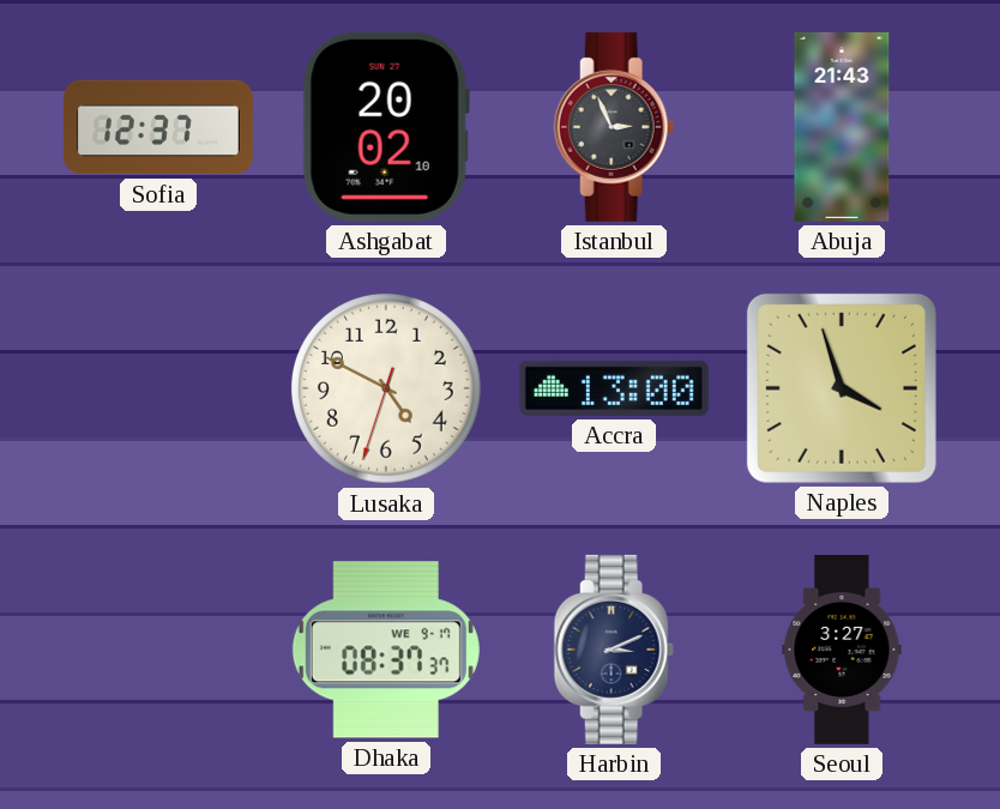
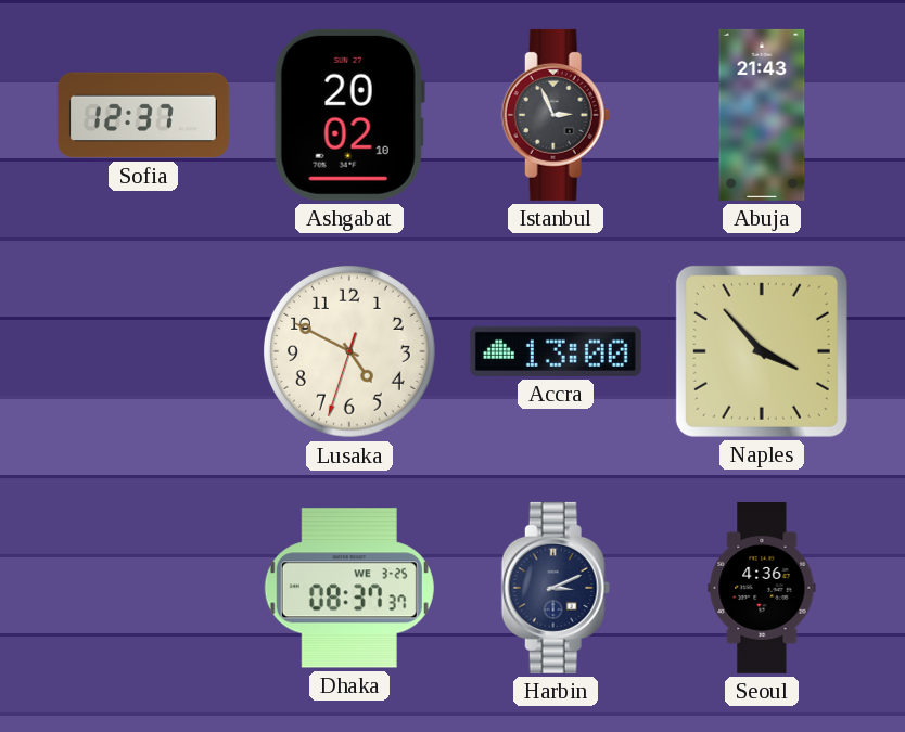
Naples: 3:57 -> 3:53 (762, 351)
Dhaka date: WE 9-17 -> WE 3-25 (349, 588)
Seoul: 3:27 -> 4:36 (762, 588)
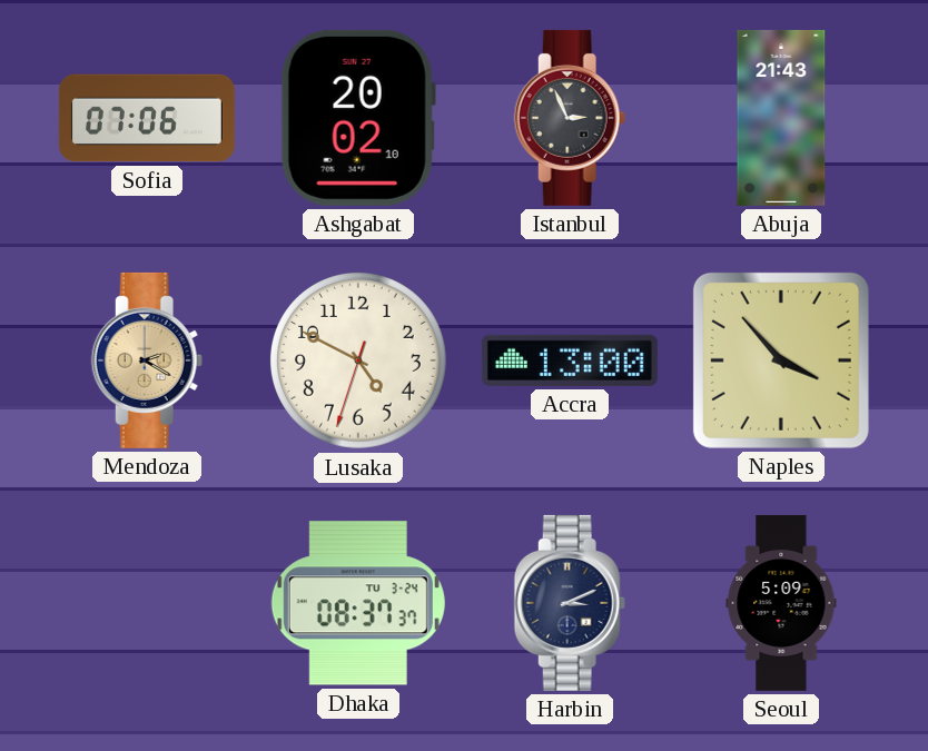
Sofia: 12:37 -> 07:06 (147, 118)
Mendoza: none -> 2:20 (147, 360)
Dhaka date: WE 3-25 -> TU 3-24 (358, 603)
Seoul: 4:36 -> 5:09 (781, 603)
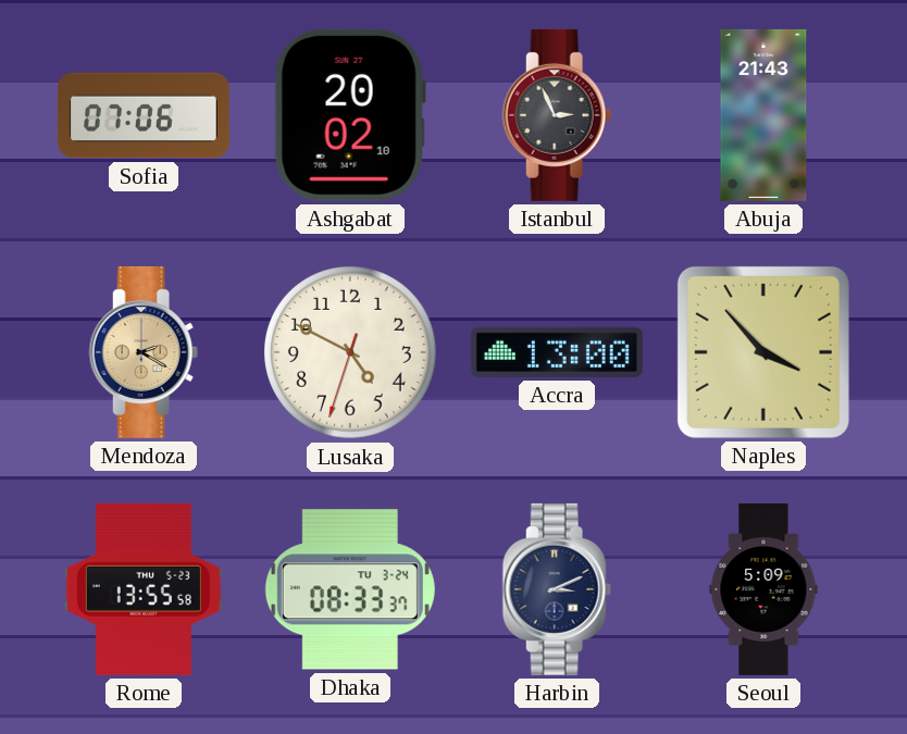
Rome: none -> 13:55 (144, 589)
Dhaka: 08:37 -> 08:33 (350, 589)
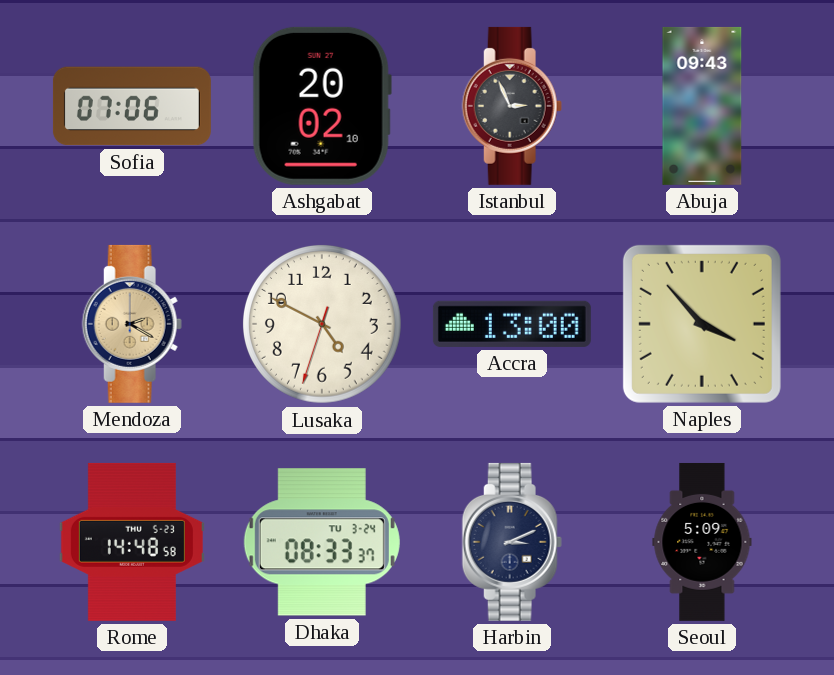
Abuja: 21:43 -> 09:43 (702, 106)
Rome: 13:55 -> 14:48 (132, 542)
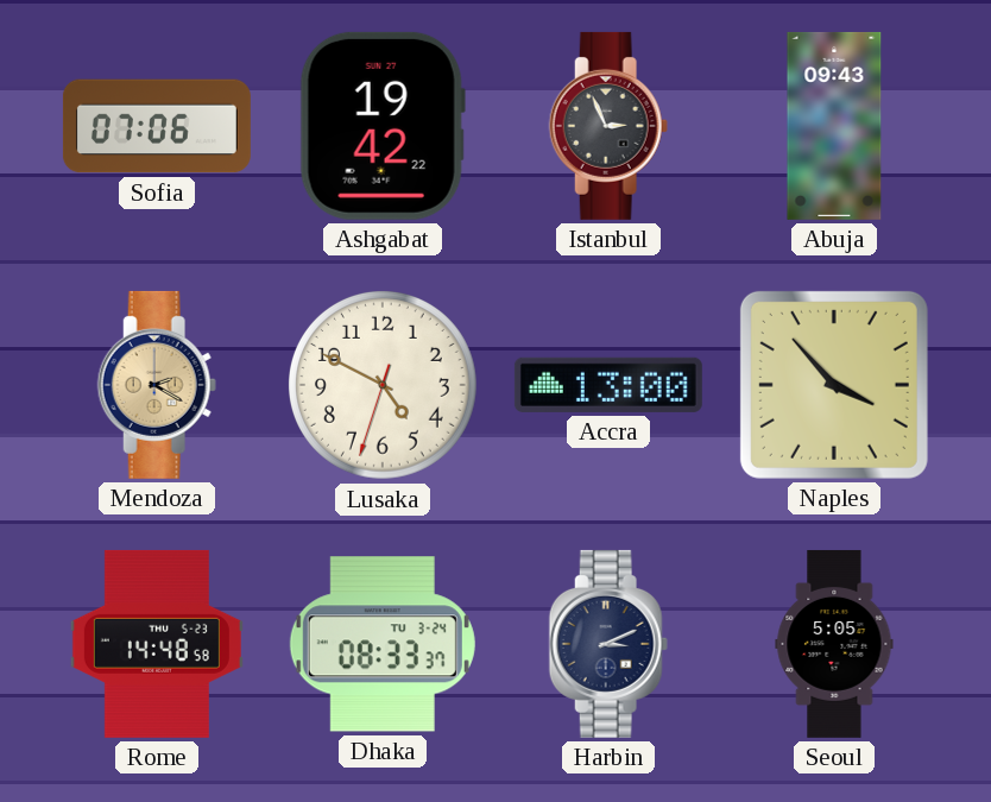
Ashgabat: 20:02 -> 19:42 (383, 126)
Seoul: 5:09 -> 5:05 (834, 644)
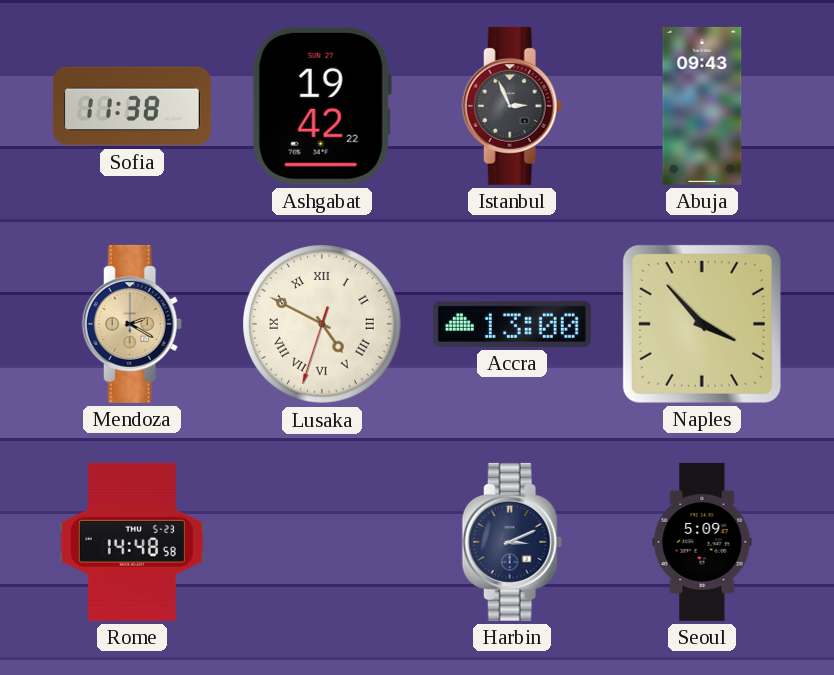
Sofia: 07:06 -> 11:38 (132, 106)
Lusaka numerals: Arabic -> Roman (323, 325)
Dhaka: 08:33 -> none (383, 644)
Seoul: 5:05 -> 5:09 (702, 542)
